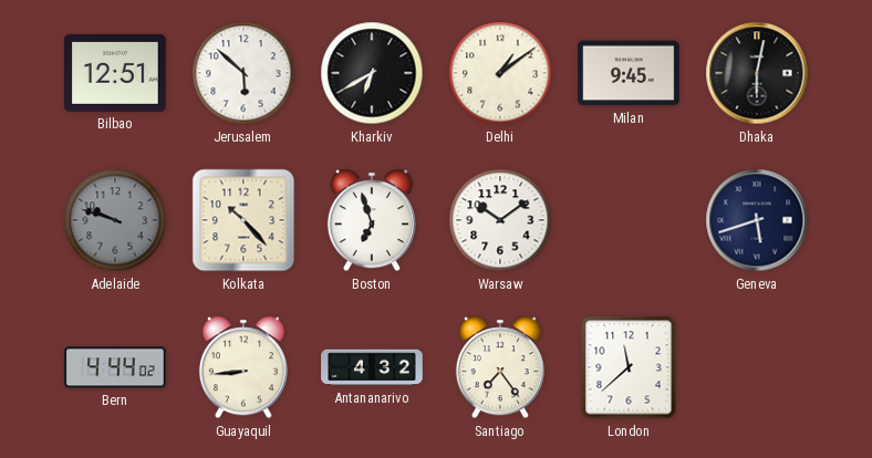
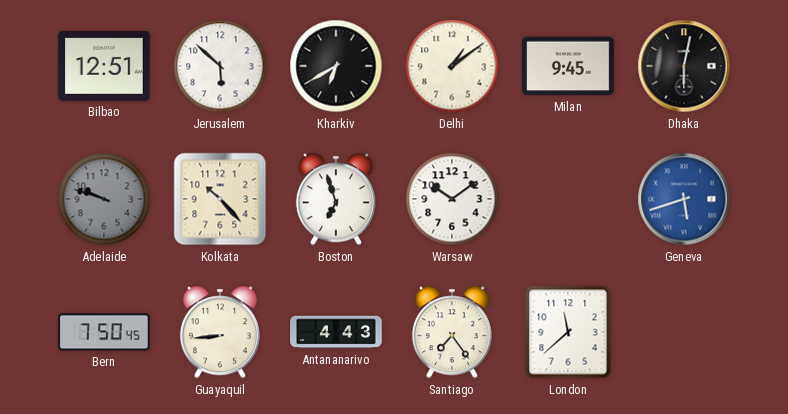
Geneva dial: navy -> blue (684, 199)
Bern: 4:44 -> 7:50 (104, 332)
Antananarivo: 4:32 -> 4:43 (336, 332)
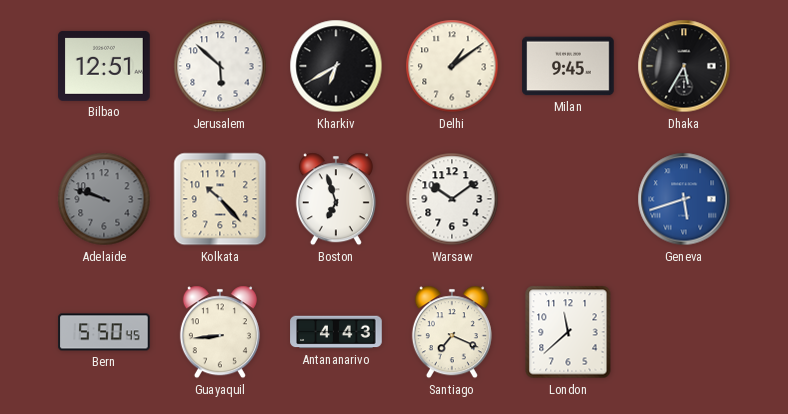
Dhaka: 6:02 -> 5:35 (684, 66)
Bern: 7:50 -> 5:50 (104, 332)
Santiago: 7:24 -> 7:19 (452, 332)
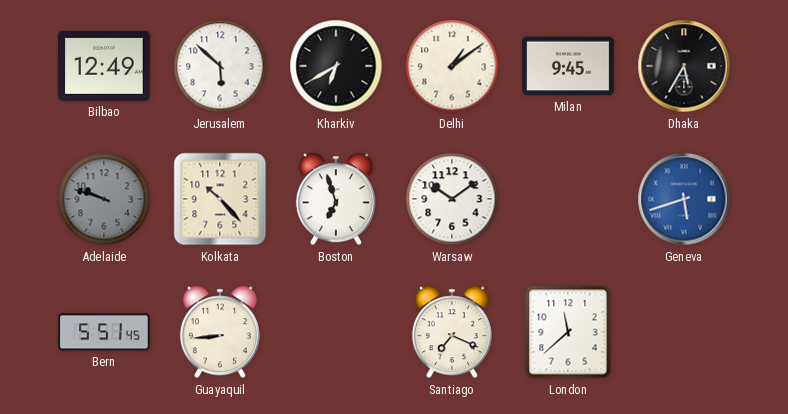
Bilbao: 12:51 -> 12:49 (104, 66)
Bern: 5:50 -> 5:51 (104, 332)
Antananarivo: 4:43 -> none (336, 332)
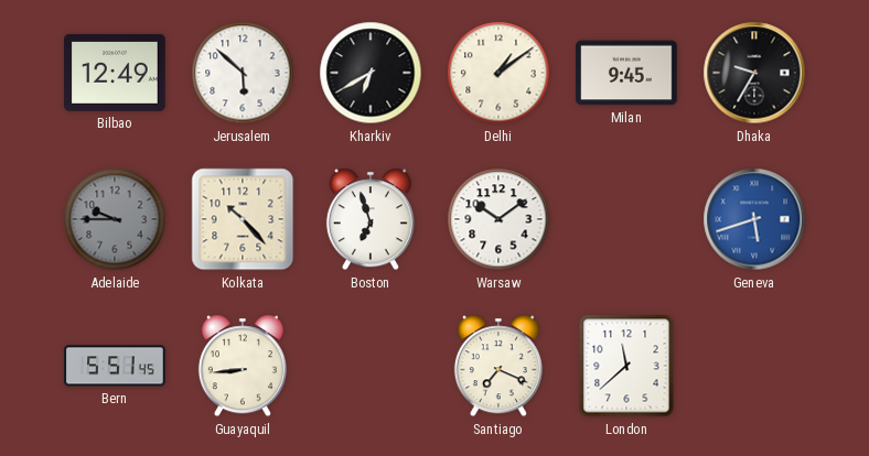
Dhaka: 5:35 -> 9:35 (754, 73)
Adelaide: 9:48 -> 9:45 (115, 219)
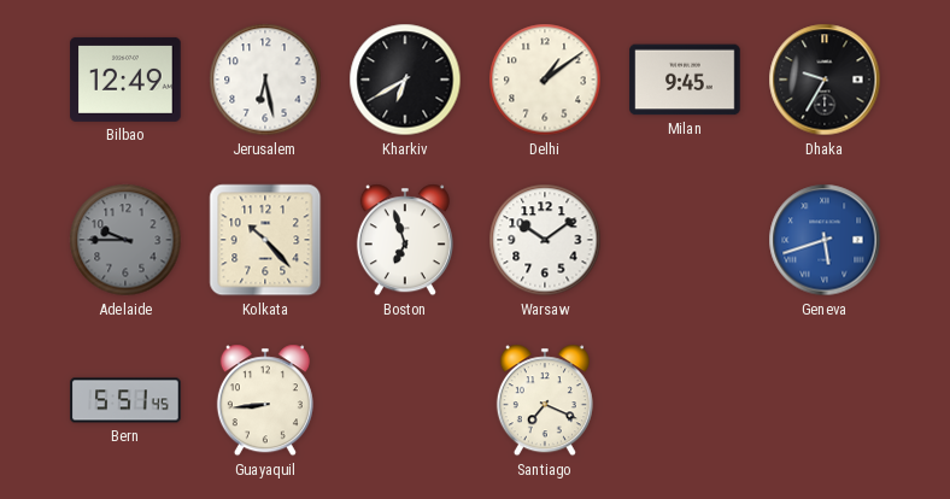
Jerusalem: 5:52 -> 6:28 (265, 80)
London: 11:38 -> none (626, 366)
